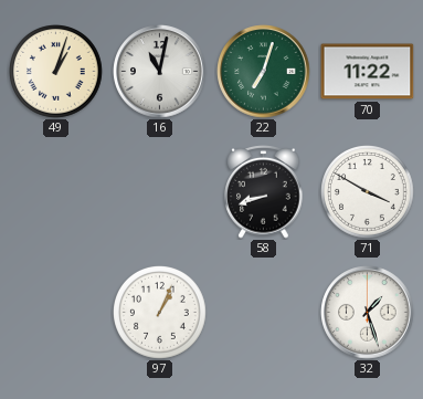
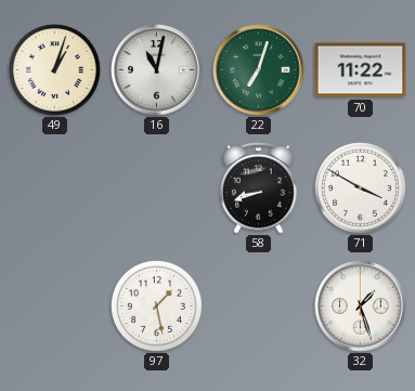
97: 1:04 -> 1:28 (157, 307)
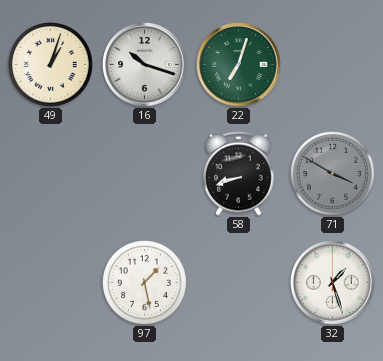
16: 11:02 -> 10:18 (145, 65)
70: 11:22 -> none (361, 70)
71 dial: white -> grey (333, 174)
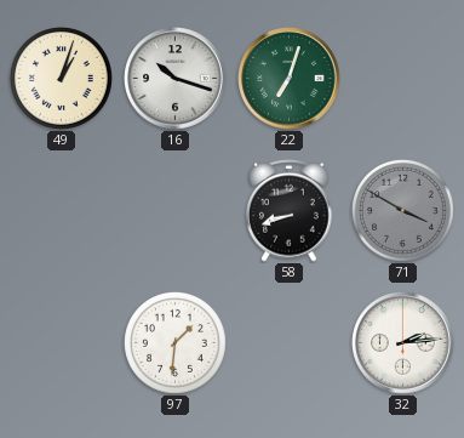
97: 1:28 -> 1:31 (176, 343)
32: 1:27 -> 2:14 (403, 343)
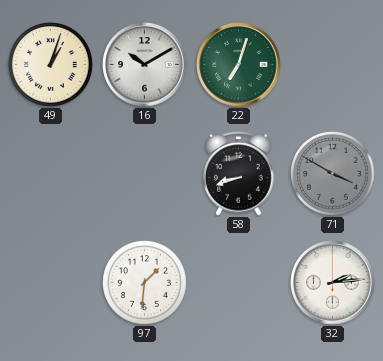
16: 10:18 -> 10:10 (145, 65)
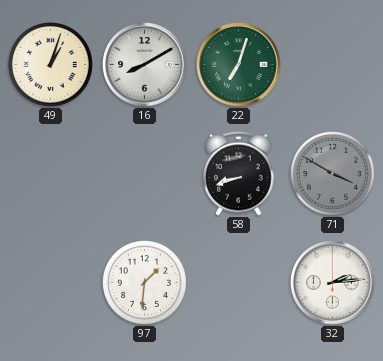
16: 10:10 -> 8:10 (145, 65)
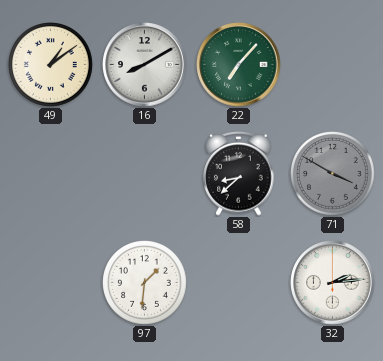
49: 1:03 -> 1:09 (51, 65)
22: 7:03 -> 7:07 (239, 65)
58: 8:42 -> 8:38 (239, 174)
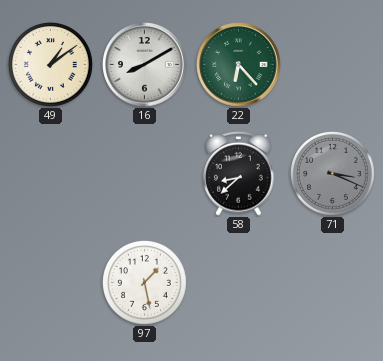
22: 7:07 -> 6:23 (239, 65)
71: 3:50 -> 3:19 (333, 174)
97: 1:31 -> 1:28 (145, 283)
32: 2:14 -> none (333, 283)
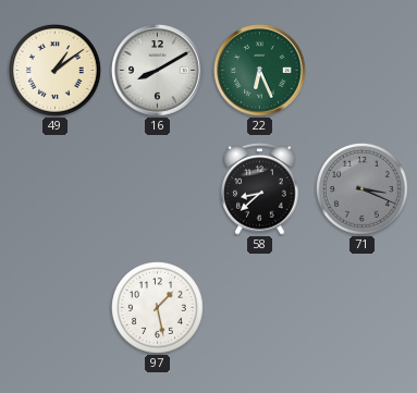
22: 6:23 -> 6:26 (260, 71)
